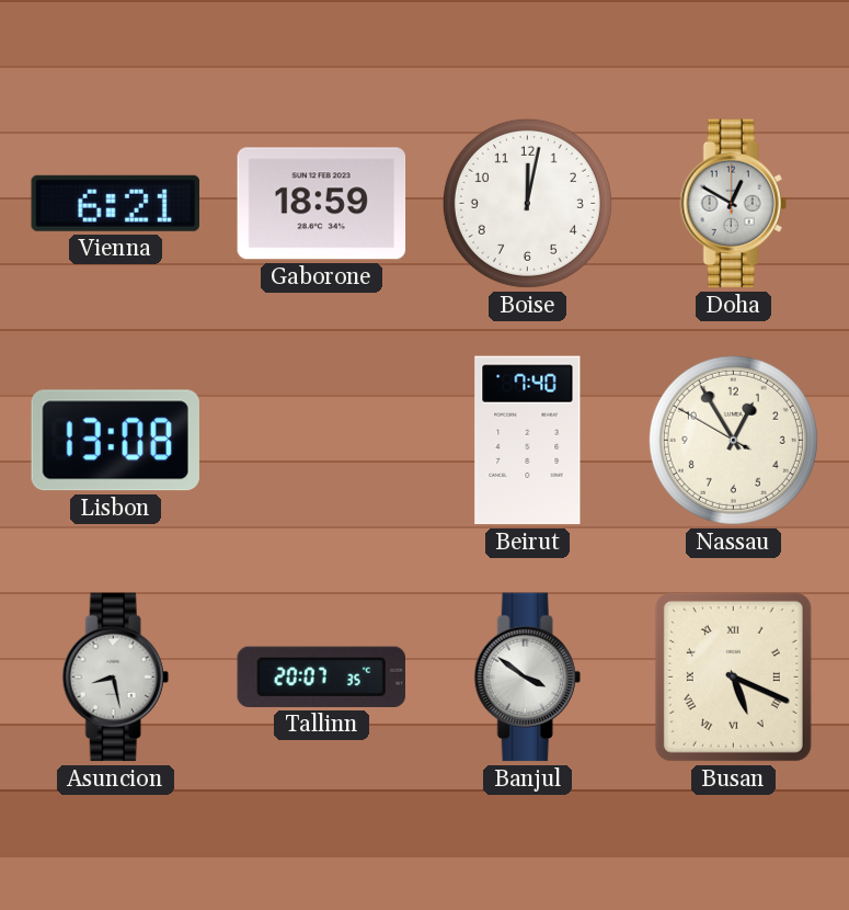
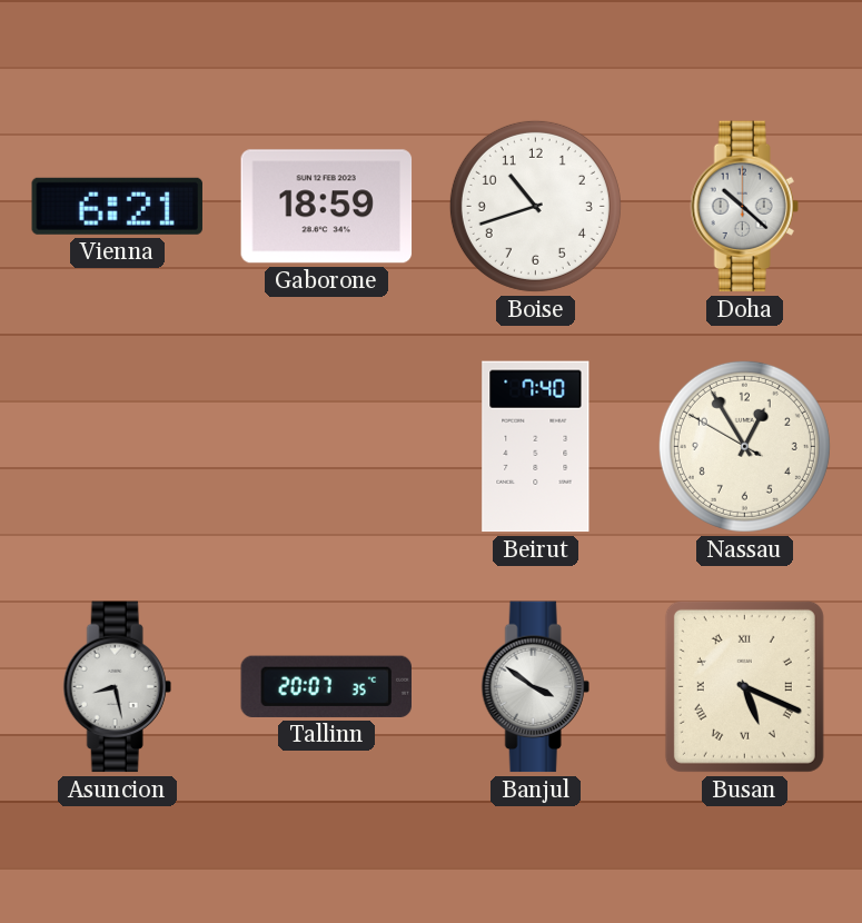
Boise: 12:02 -> 10:42 (535, 206)
Doha: 12:50 -> 10:22 (744, 207)
Lisbon: 13:08 -> none (115, 441)
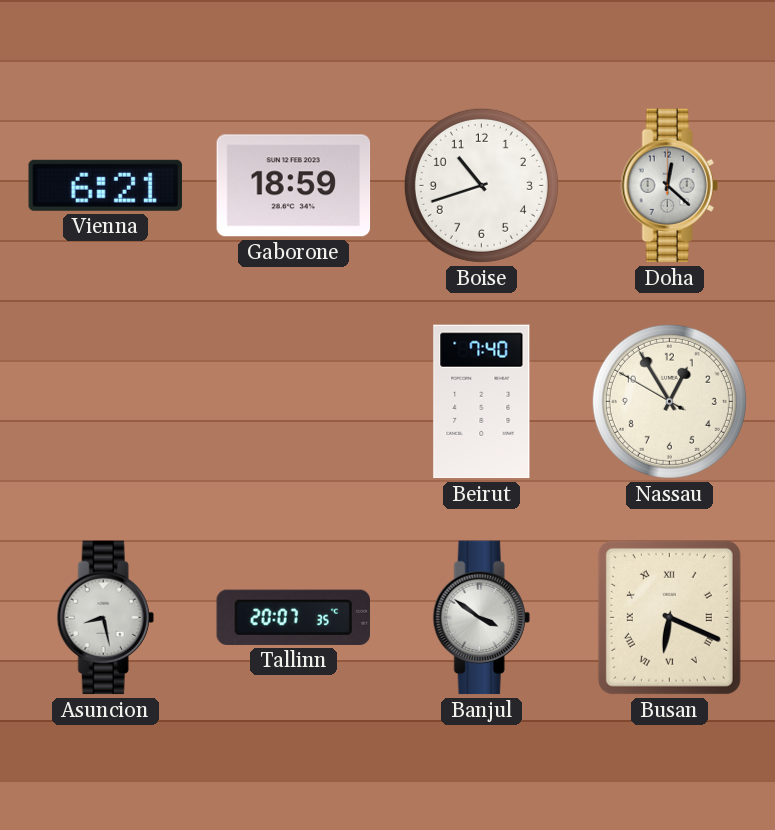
Doha: 10:22 -> 12:22 (669, 186)
Busan: 5:19 -> 6:19 (669, 617)
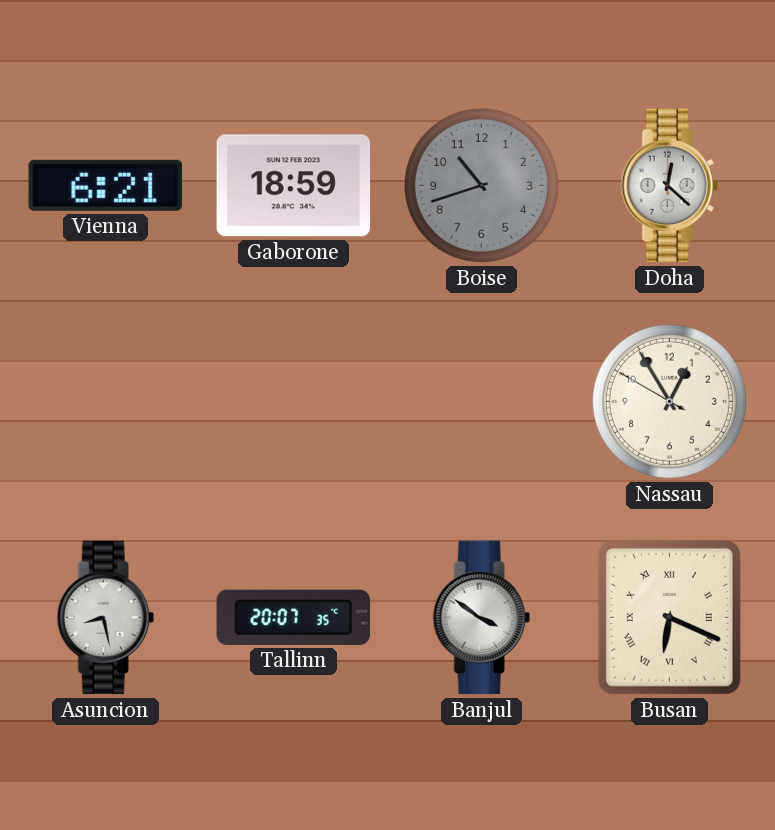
Boise dial: white -> grey (481, 185)
Beirut: 7:40 -> none (482, 402)
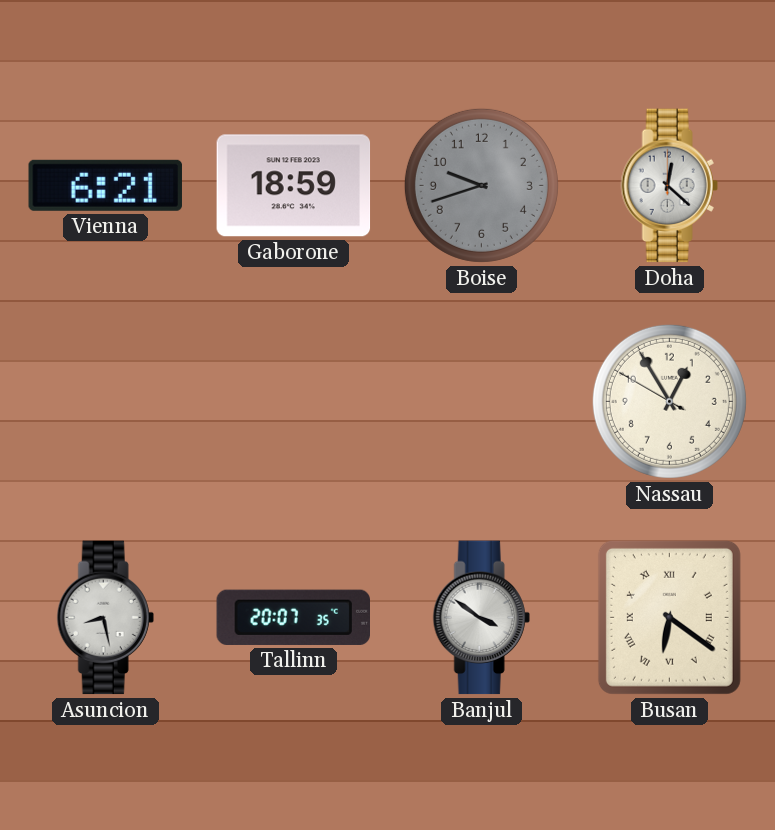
Boise: 10:42 -> 9:42 (481, 185)
Busan: 6:19 -> 6:21 (669, 617)
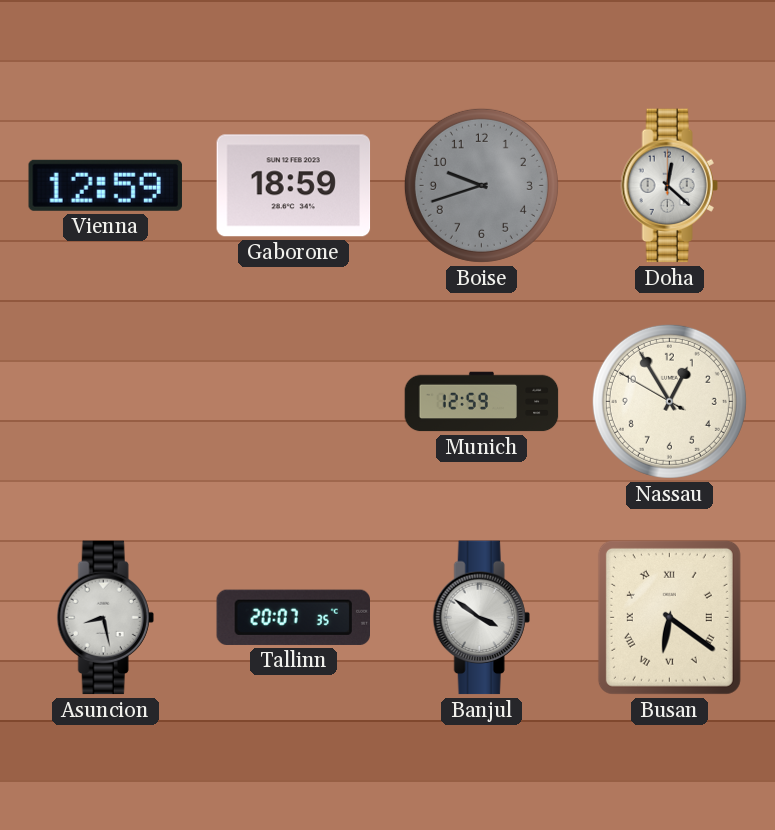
Vienna: 6:21 -> 12:59 (105, 185)
Munich: none -> 12:59 (482, 402)
